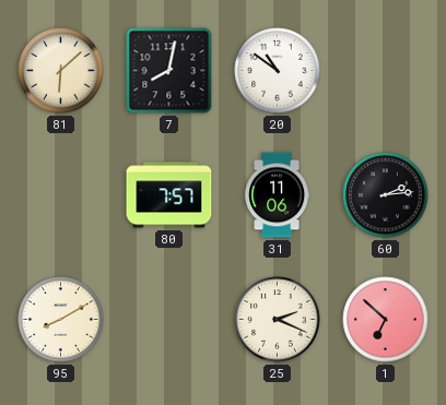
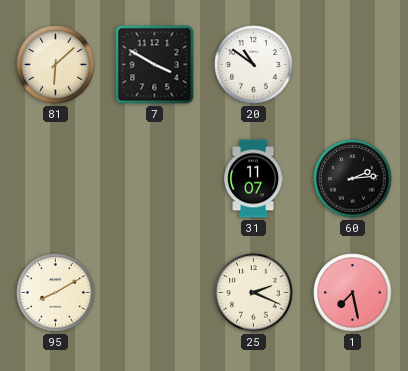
7: 8:02 -> 3:50 (155, 65)
80: 7:57 -> none (169, 195)
31: 11:06 -> 11:07 (254, 179)
1: 6:52 -> 7:28 (353, 293)
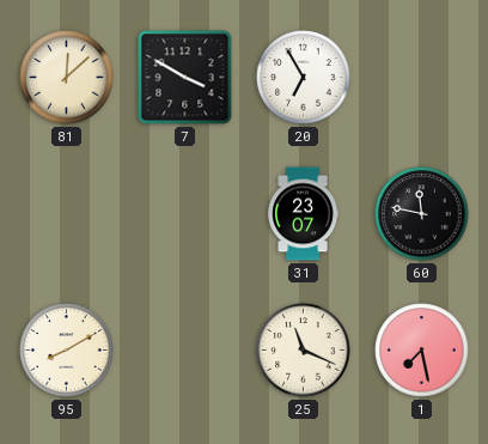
81: 6:08 -> 12:08 (67, 78)
20: 10:51 -> 6:55 (304, 78)
31: 11:07 -> 23:07 (304, 214)
60: 2:14 -> 11:47 (422, 214)
25: 2:19 -> 11:19 (304, 351)
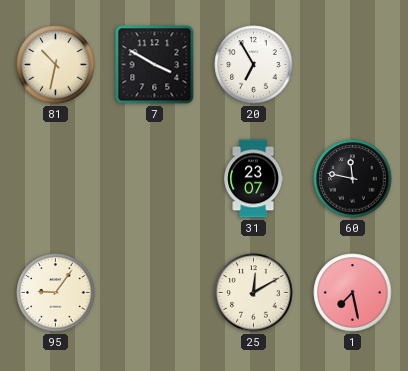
81: 12:08 -> 10:32 (56, 65)
95: 8:10 -> 9:06 (56, 293)
25: 11:19 -> 12:10 (254, 293)
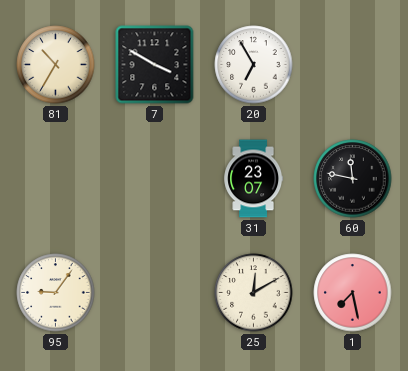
81: 10:32 -> 10:35 (56, 65)
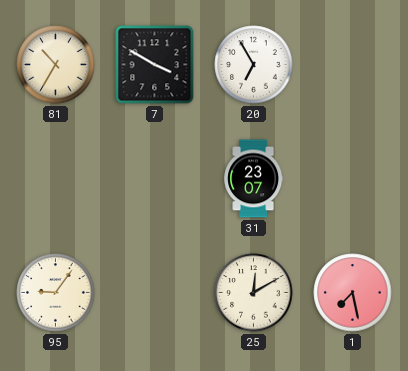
60: 11:47 -> none (353, 179)
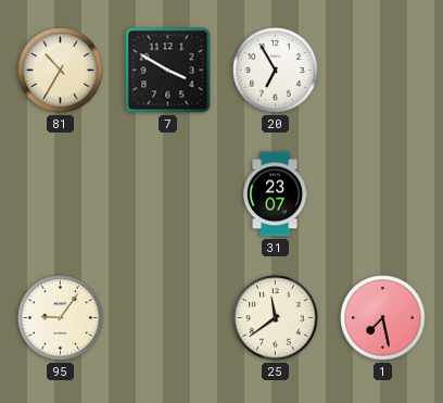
25: 12:10 -> 11:39 (276, 318)
